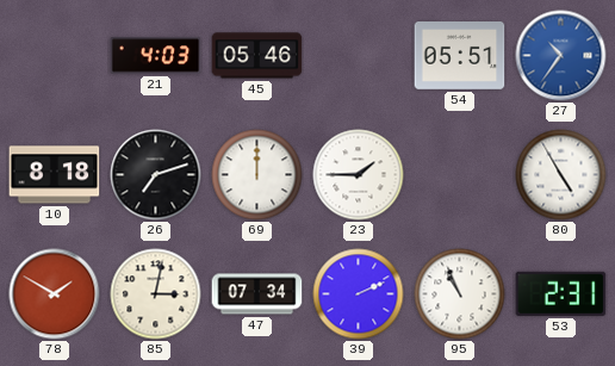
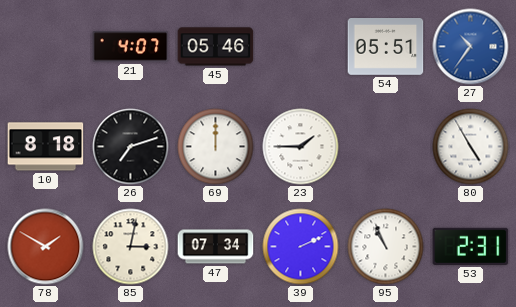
21: 4:03 -> 4:07 (131, 47)
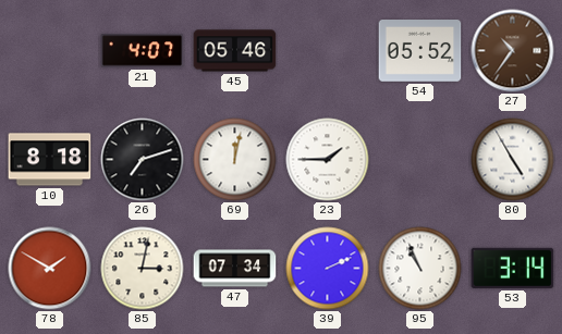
54: 05:51 -> 05:52 (420, 51)
27 dial: blue -> brown (513, 51)
69: 12:00 -> 12:02 (235, 160)
53: 2:31 -> 3:14 (513, 268)
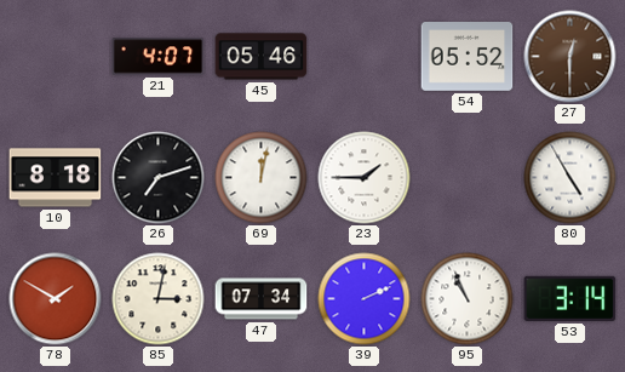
27: 10:36 -> 12:30 (570, 57)
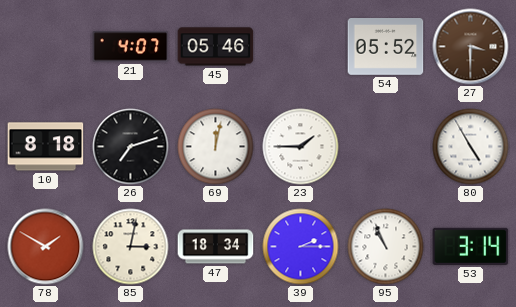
27: 12:30 -> 3:30 (471, 47)
47: 07:34 -> 18:34 (216, 247)
39: 2:11 -> 2:15 (301, 247)
